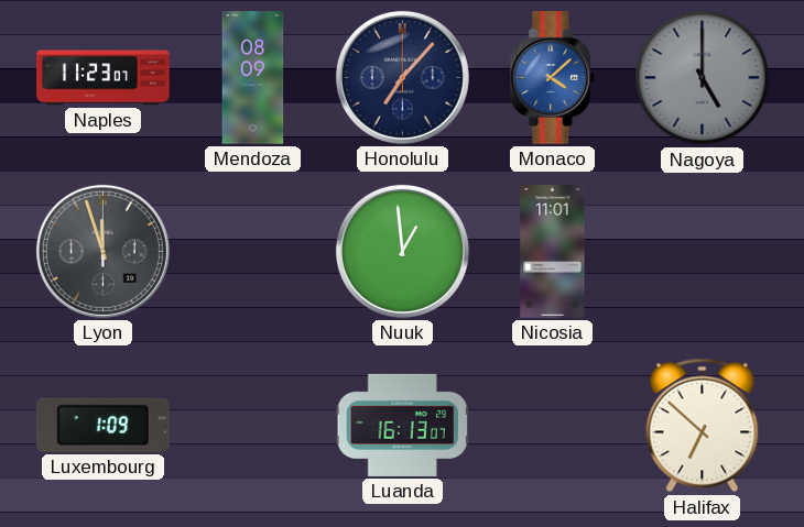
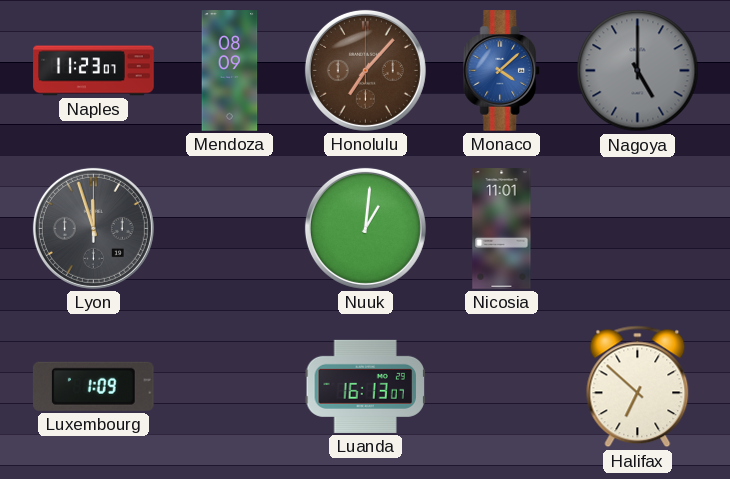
Honolulu dial: navy -> brown (365, 70)
Nuuk: 12:59 -> 1:01 (365, 228)
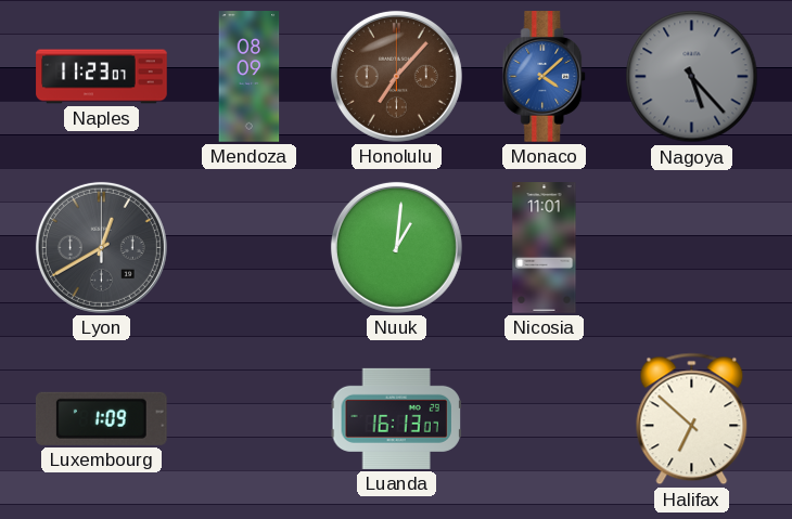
Nagoya: 5:00 -> 5:23 (692, 77)
Lyon: 11:57 -> 12:40 (101, 247)
